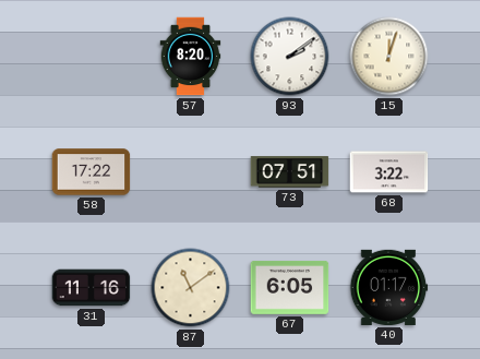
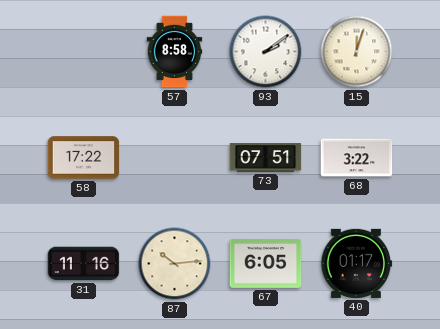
57: 8:20 -> 8:58 (175, 52)
87: 11:09 -> 10:14 (175, 264)
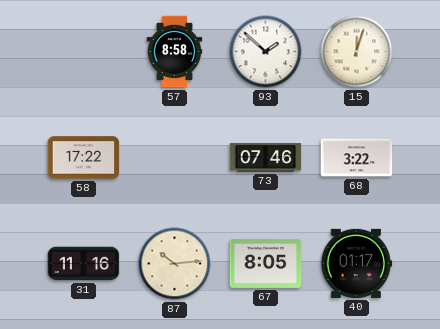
93: 2:09 -> 1:52 (266, 52)
73: 07:51 -> 07:46 (266, 158)
67: 6:05 -> 8:05 (266, 263)
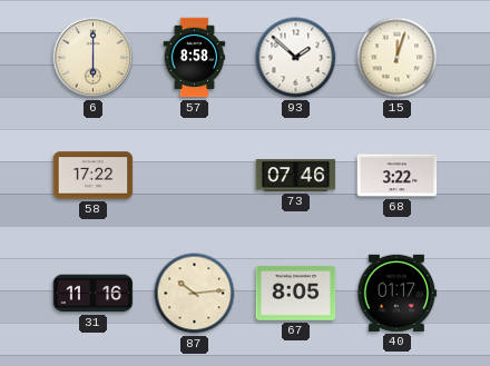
6: none -> 6:00 (94, 58)
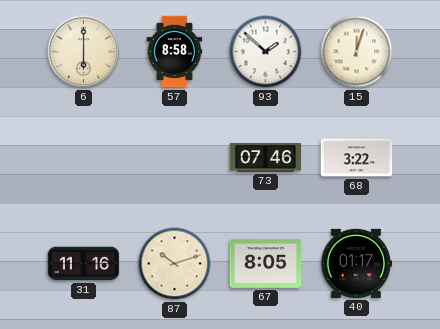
58: 17:22 -> none (94, 176)
87: 10:14 -> 10:12 (175, 264)
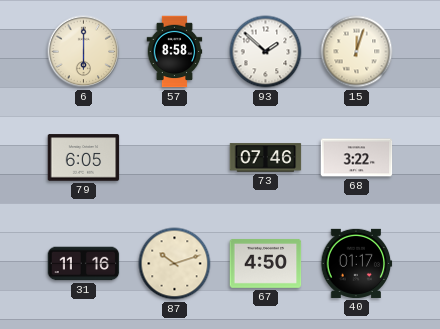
79: none -> 6:05 (84, 158)
67: 8:05 -> 4:50 (266, 263)
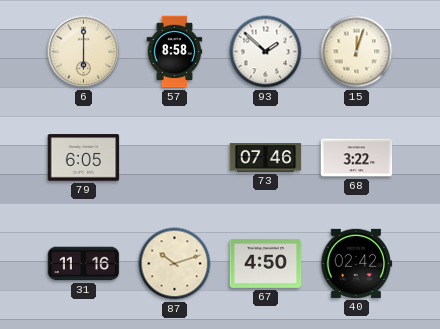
40: 01:17 -> 02:42 (356, 263)
